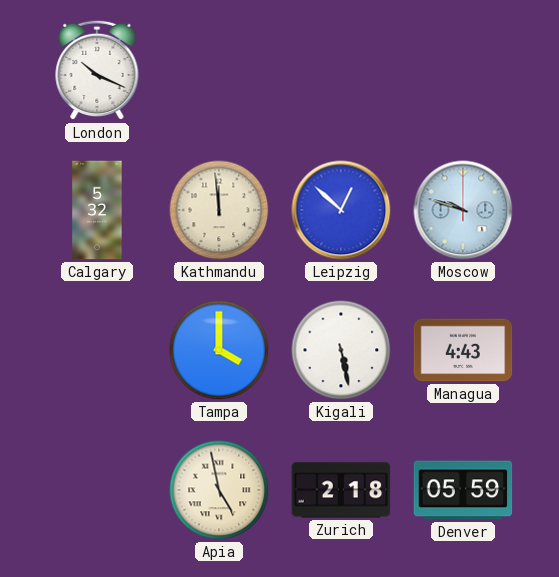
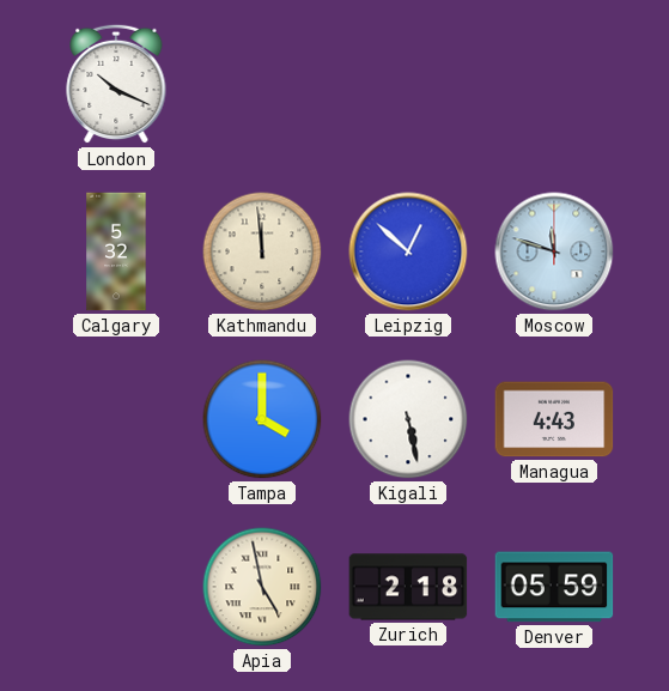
Moscow: 9:48 -> 11:48 (554, 251)
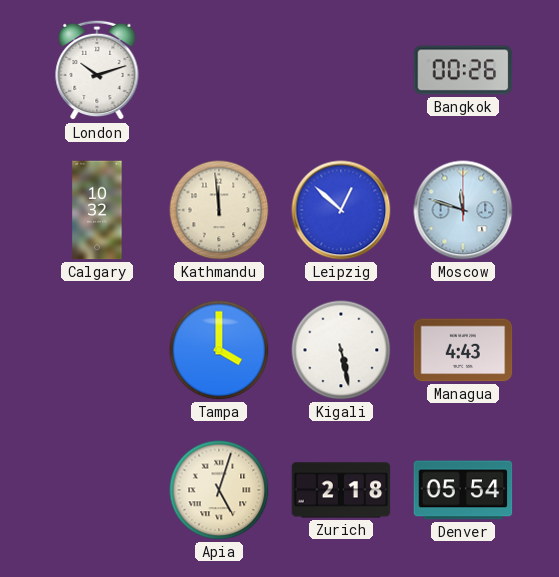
London: 10:19 -> 10:12 (97, 70)
Bangkok: none -> 00:26 (463, 70)
Calgary: 5:32 -> 10:32 (97, 210)
Apia: 4:58 -> 5:03 (219, 490)
Denver: 05:59 -> 05:54 (463, 490)
